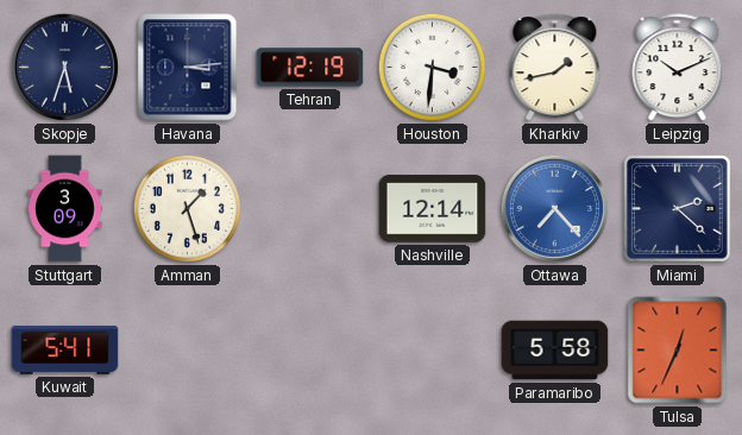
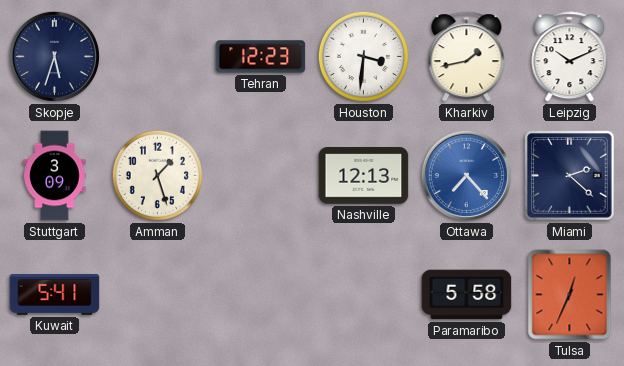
Havana: 3:14 -> none (188, 68)
Tehran: 12:19 -> 12:23 (261, 57)
Nashville: 12:14 -> 12:13 (364, 176)
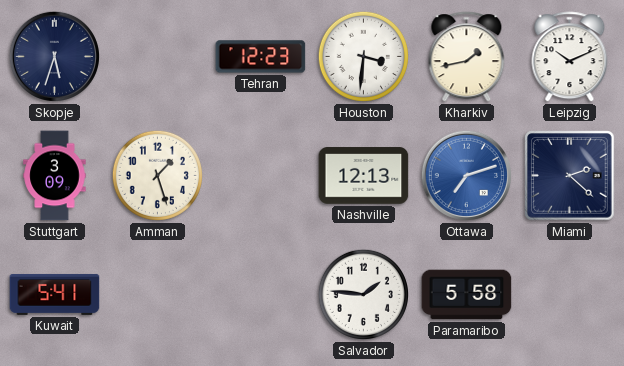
Ottawa: 7:23 -> 7:12 (466, 175)
Salvador: none -> 1:46 (363, 294)
Tulsa: 12:34 -> none (570, 295)
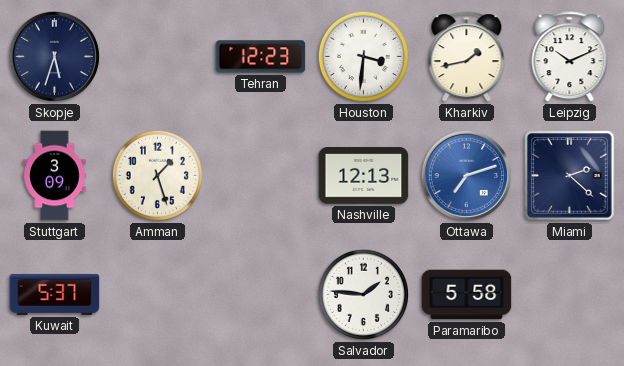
Kuwait: 5:41 -> 5:37 (55, 294)
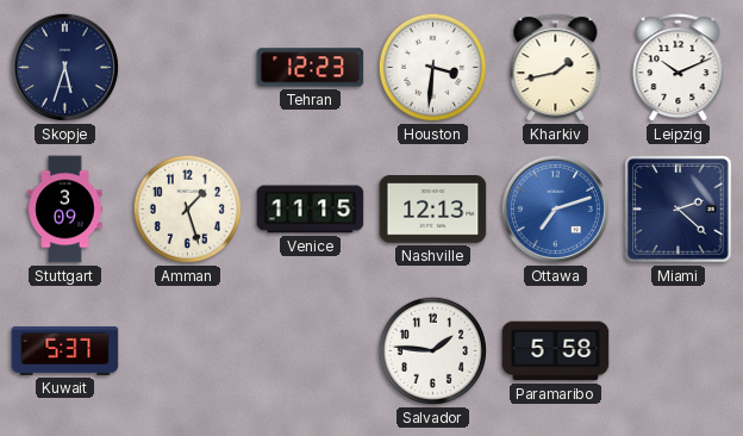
Venice: none -> 11:15 (311, 210)
